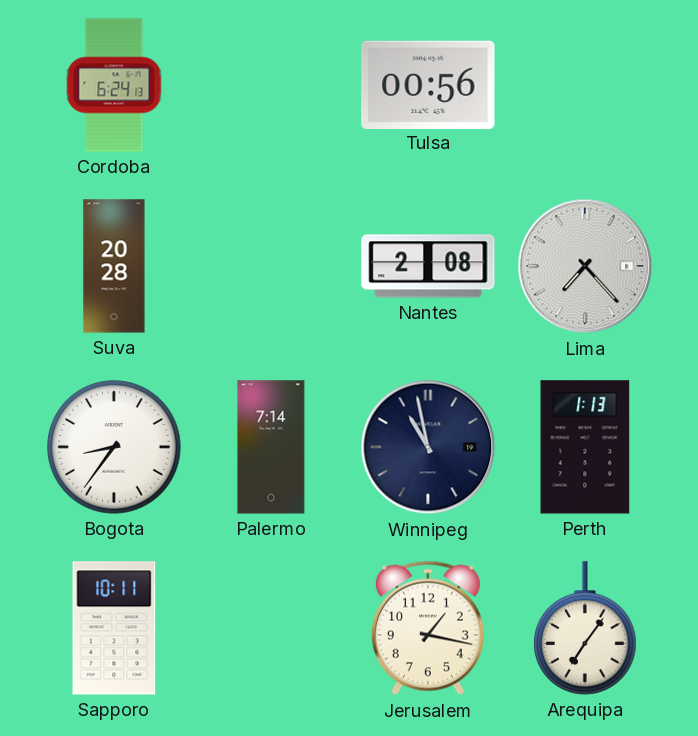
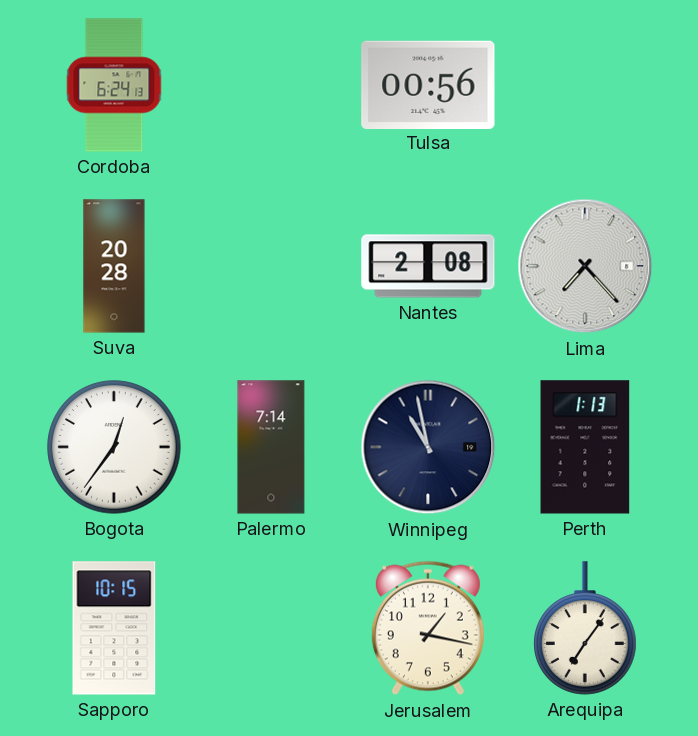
Bogota: 8:36 -> 12:36 (114, 447)
Sapporo: 10:11 -> 10:15 (114, 628)
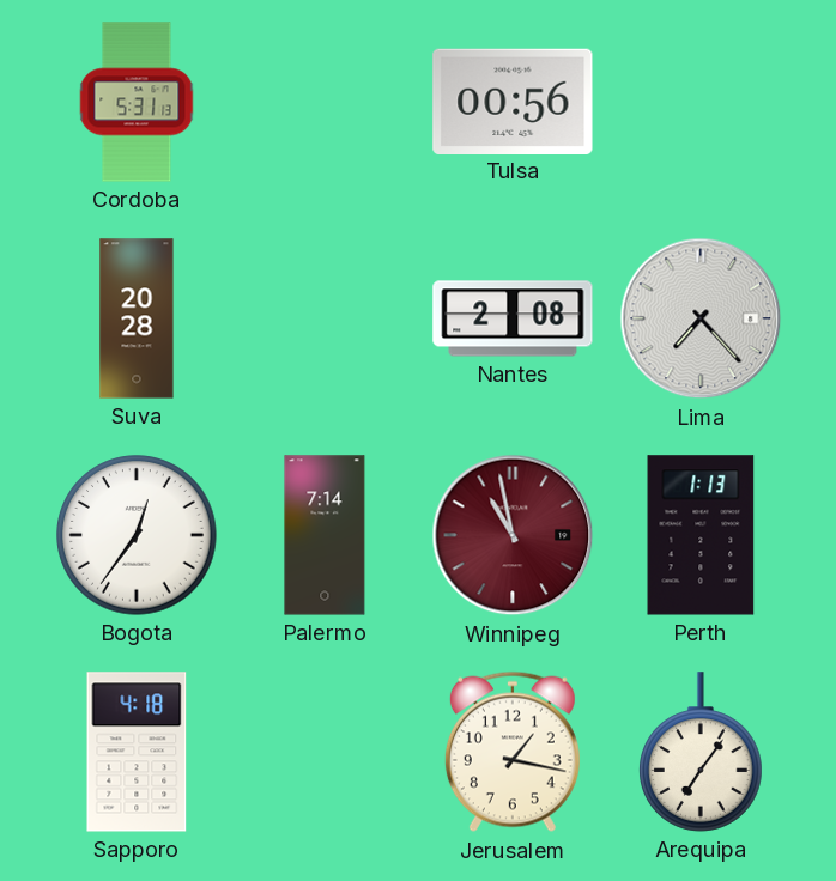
Cordoba: 6:24 -> 5:31 (137, 102)
Winnipeg dial: navy -> burgundy (513, 535)
Sapporo: 10:15 -> 4:18 (137, 752)
